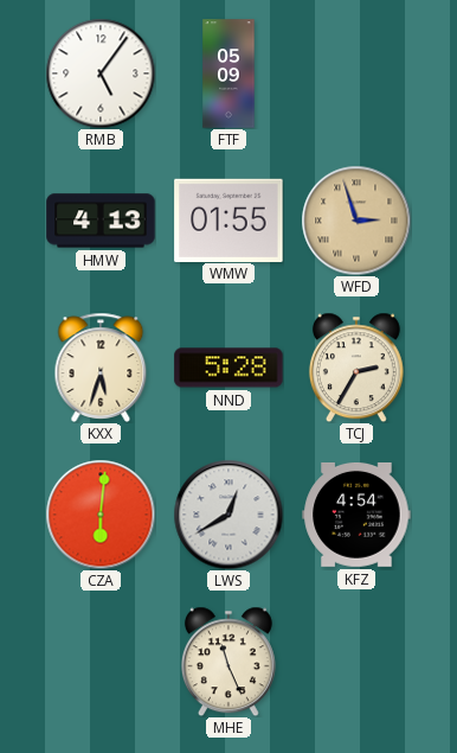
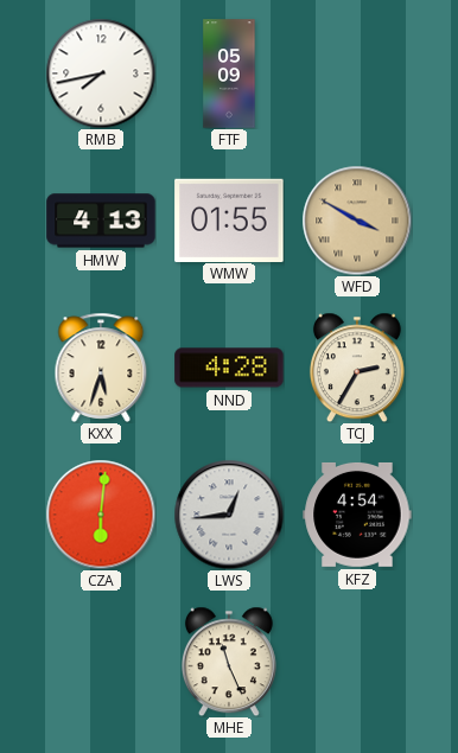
RMB: 5:06 -> 7:43 (101, 74)
WFD: 2:57 -> 3:50 (357, 221)
NND: 5:28 -> 4:28 (229, 368)
LWS: 12:40 -> 12:44 (229, 515)
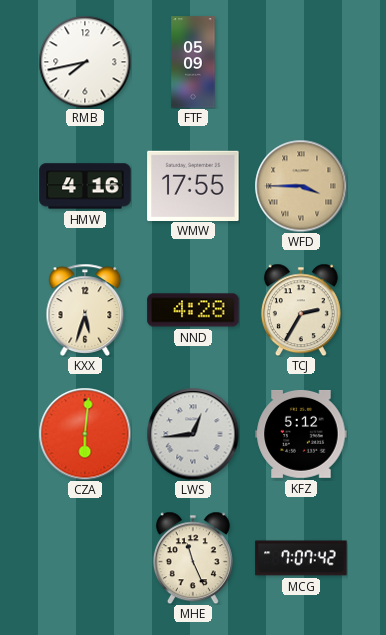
HMW: 4:13 -> 4:16 (85, 186)
WMW: 01:55 -> 17:55 (193, 185)
WFD: 3:50 -> 3:45 (301, 186)
KFZ: 4:54 -> 5:12 (301, 434)
MCG: none -> 7:07 (301, 558)
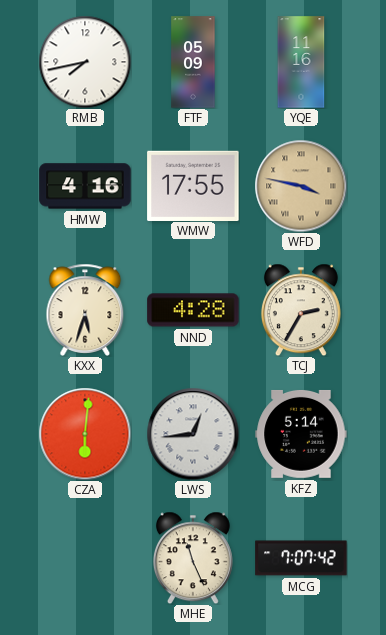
YQE: none -> 11:16 (301, 62)
WFD: 3:45 -> 3:47 (301, 186)
KFZ: 5:12 -> 5:14 (301, 434)
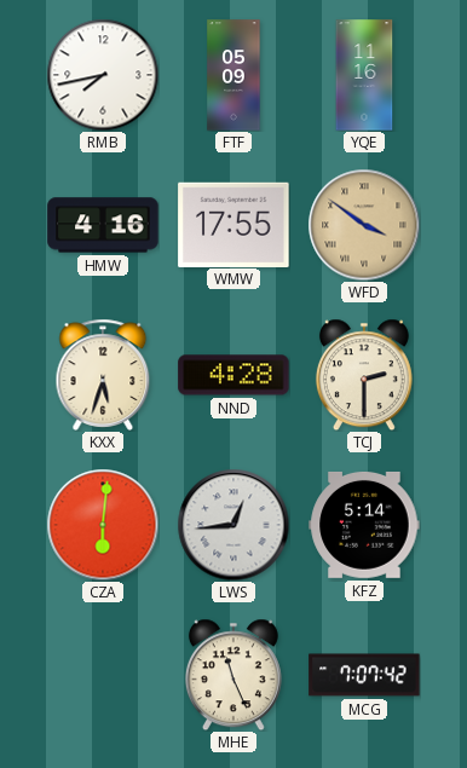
WFD: 3:47 -> 3:51 (364, 225)
TCJ: 2:35 -> 2:30 (364, 375)
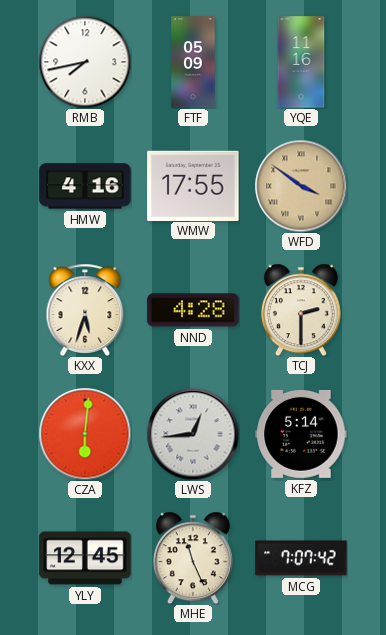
YLY: none -> 12:45 (85, 558)
